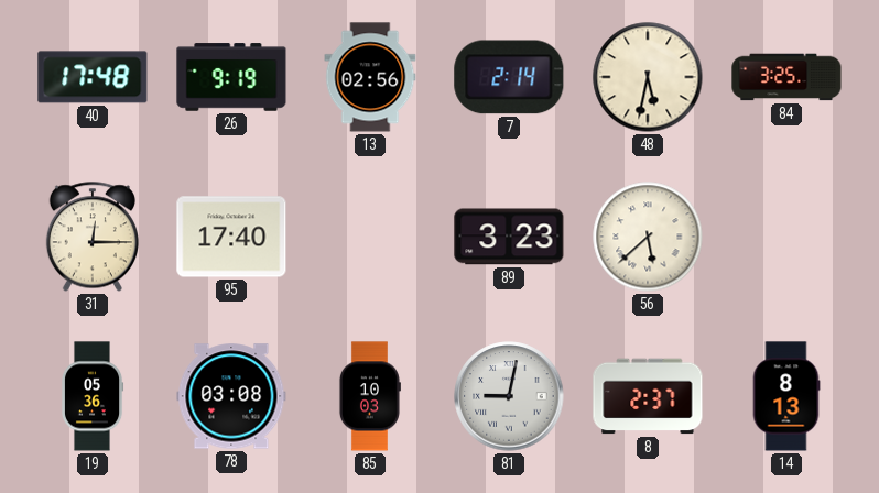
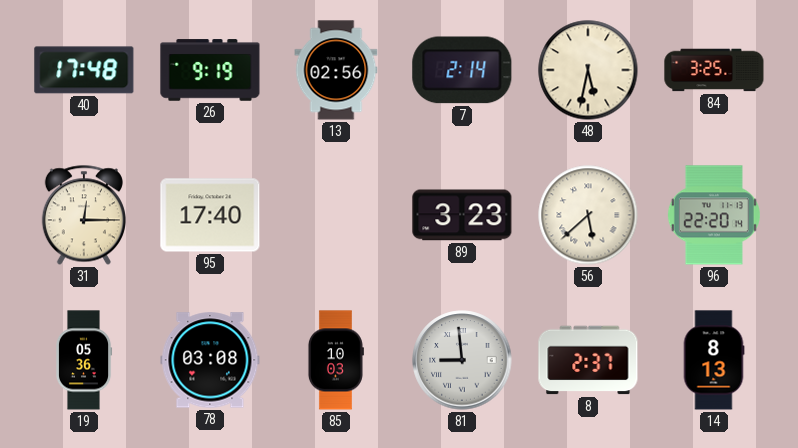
96: none -> 22:20 (714, 215)
81: 9:02 -> 8:59 (462, 360)
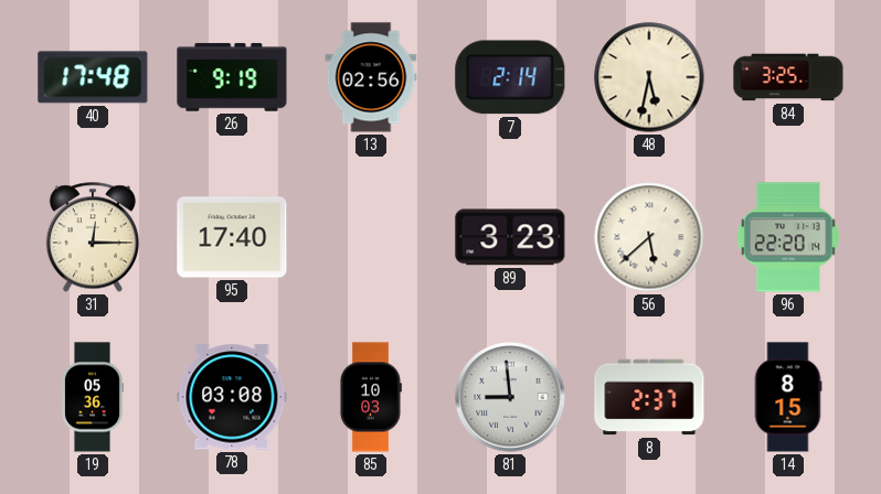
14: 8:13 -> 8:15 (788, 397)
